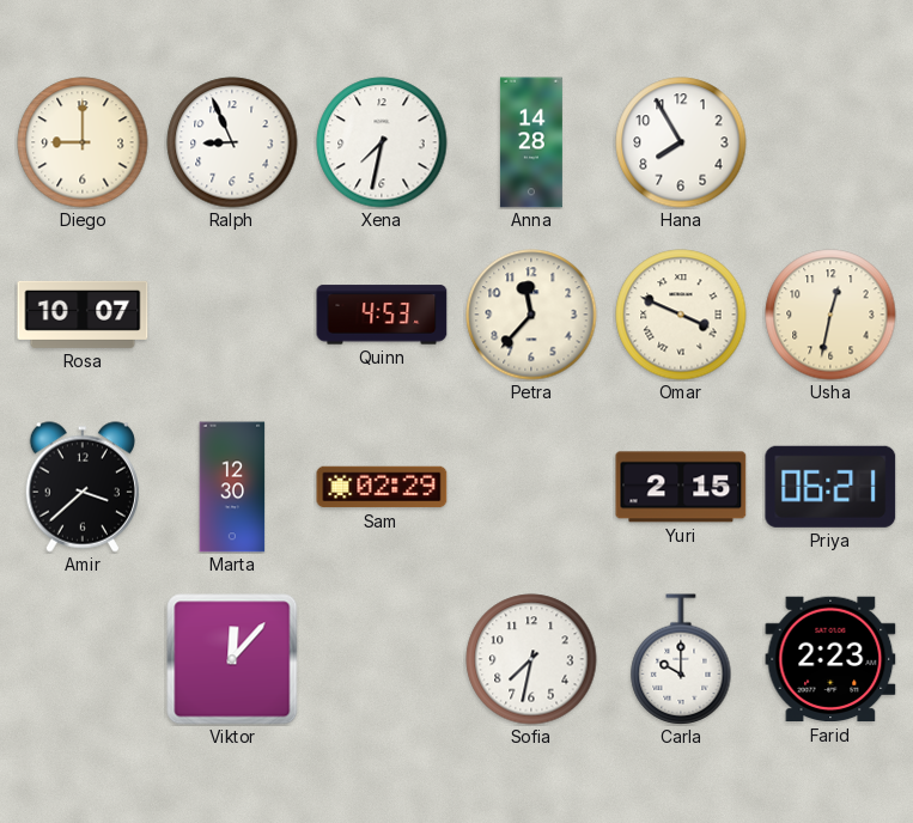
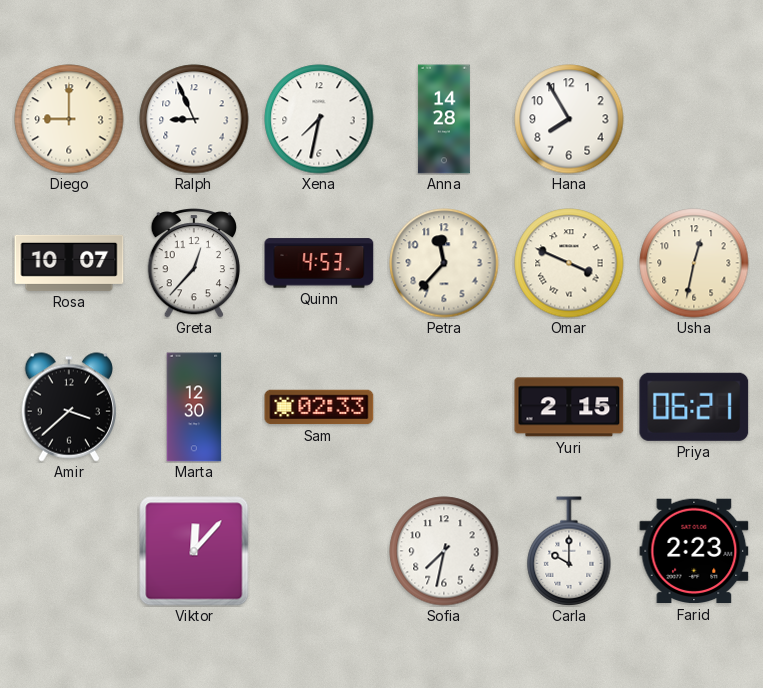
Greta: none -> 12:37 (194, 263)
Sam: 02:29 -> 02:33 (319, 407)
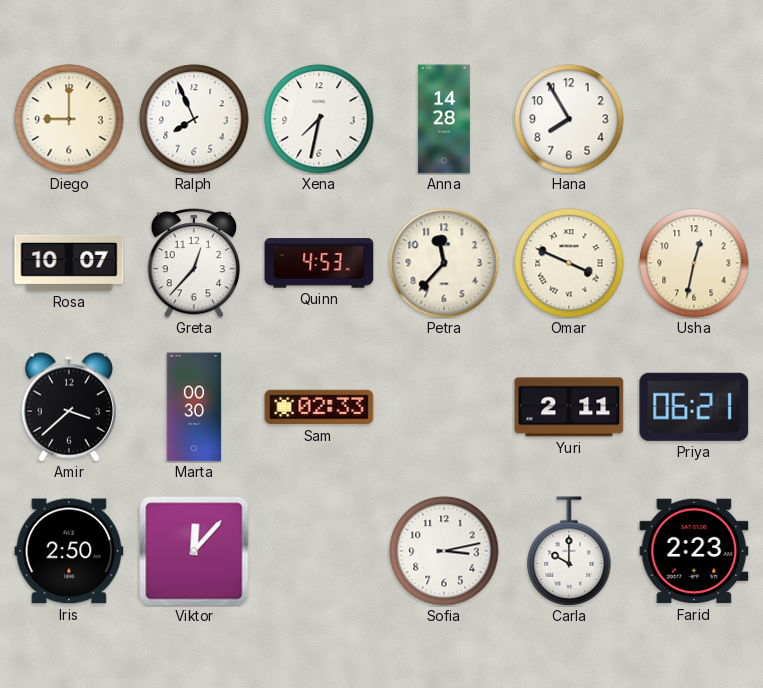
Ralph: 8:56 -> 7:56 (194, 119)
Marta: 12:30 -> 00:30 (194, 407)
Yuri: 2:15 -> 2:11 (569, 407)
Iris: none -> 2:50 (69, 551)
Sofia: 7:32 -> 3:13 (444, 551)
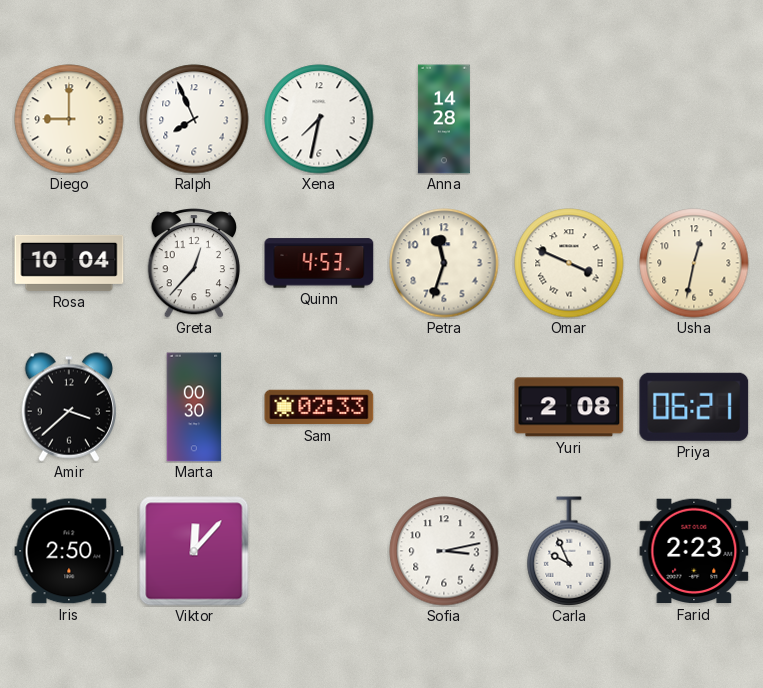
Hana: 7:55 -> none (569, 119)
Rosa: 10:07 -> 10:04 (69, 263)
Petra: 11:37 -> 11:33 (444, 263)
Yuri: 2:11 -> 2:08 (569, 407)
Carla: 10:00 -> 9:56 (569, 551)
